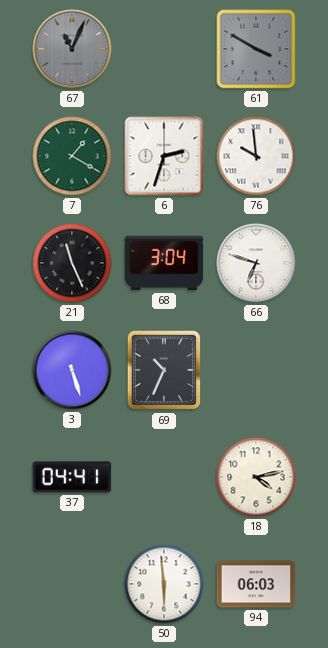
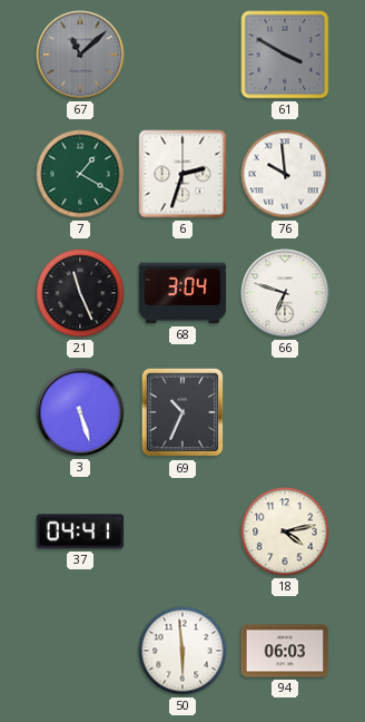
67: 11:04 -> 11:08 (80, 55)
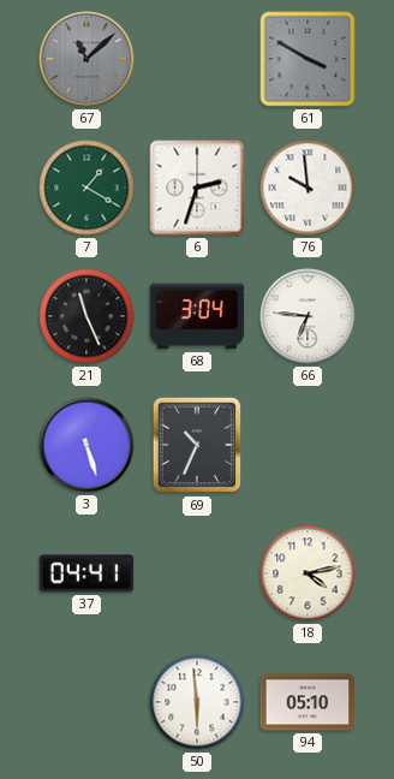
66: 6:48 -> 6:46 (308, 316)
94: 06:03 -> 05:10 (308, 702)
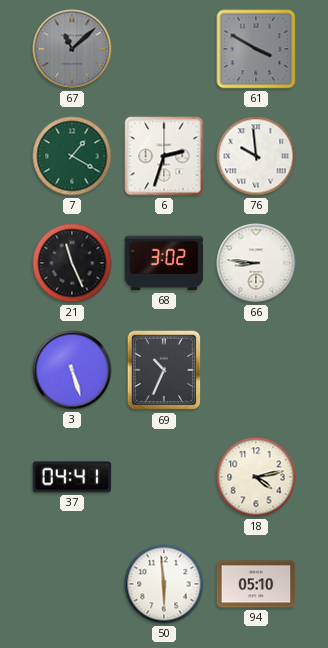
68: 3:04 -> 3:02 (164, 263)
66: 6:46 -> 8:46 (256, 263)
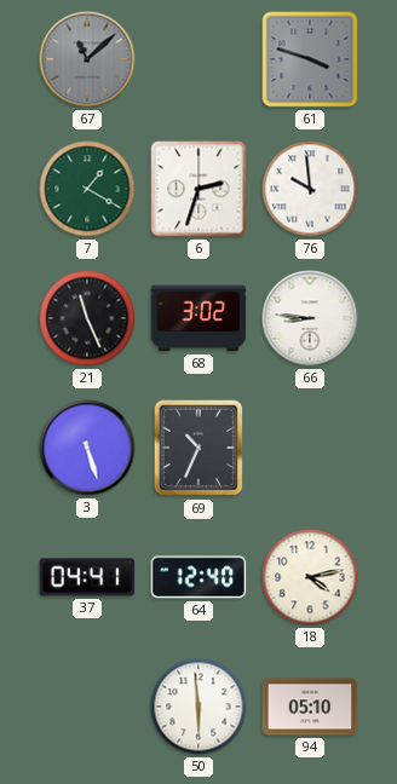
61: 3:50 -> 3:48 (310, 59)
64: none -> 12:40 (198, 577)
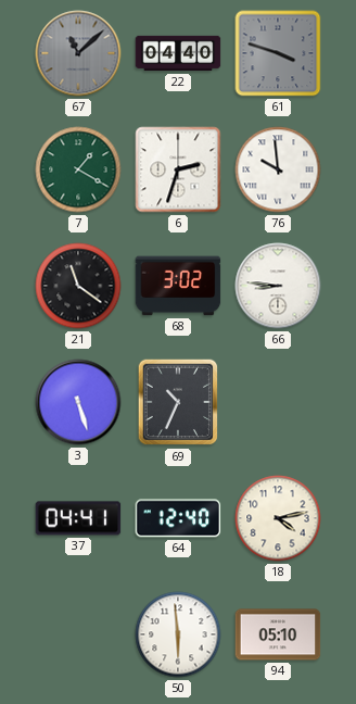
22: none -> 04:40 (178, 53)
21: 11:26 -> 11:21 (78, 286)
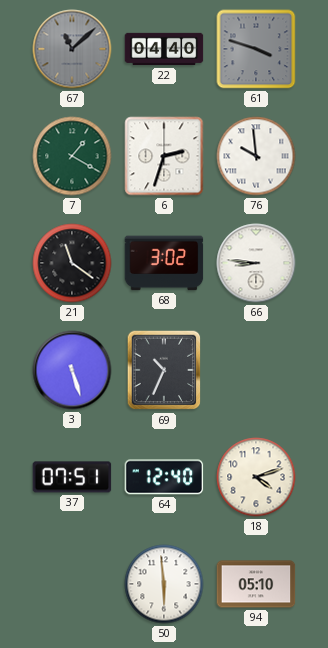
37: 04:41 -> 07:51 (72, 477)
18: 4:13 -> 4:12 (256, 477)
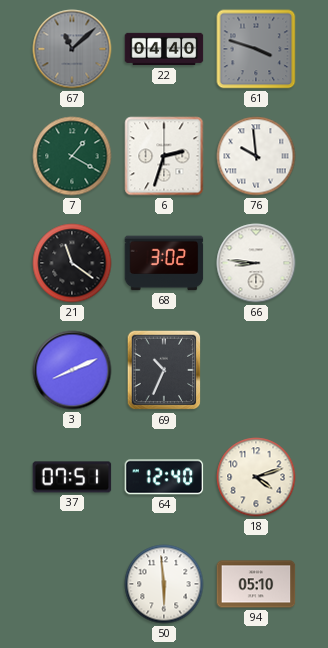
3: 5:27 -> 8:11 (72, 370)
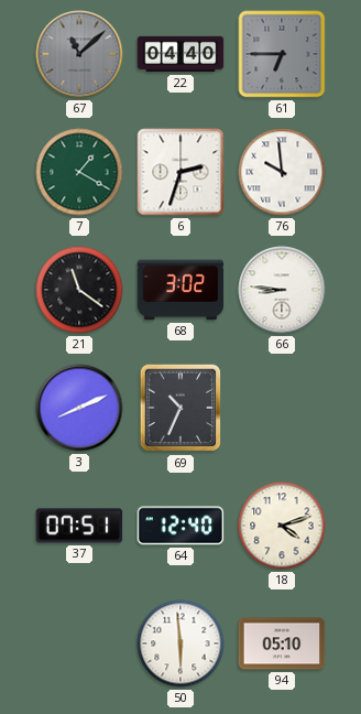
61: 3:48 -> 6:45 (282, 54)
